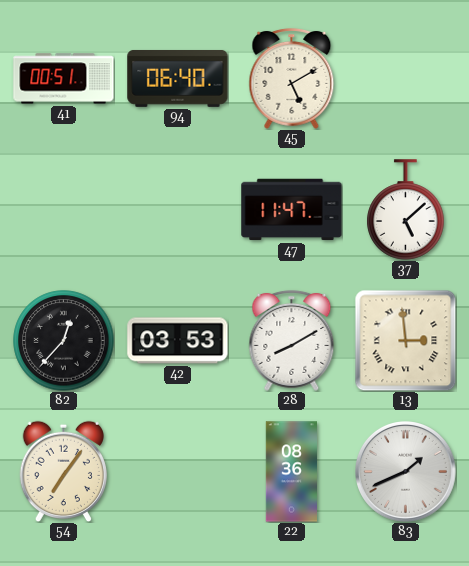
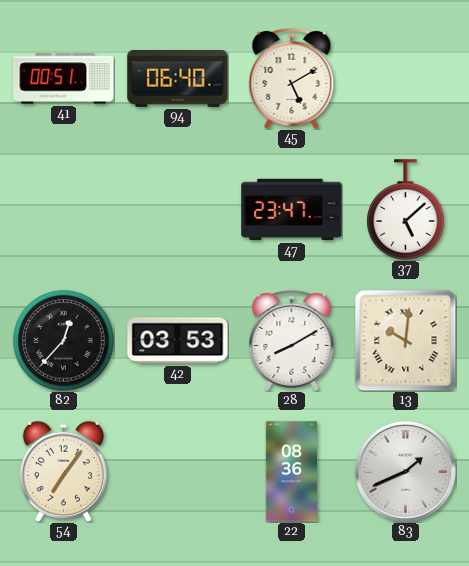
47: 11:47 -> 23:47 (292, 210)
13: 2:59 -> 10:01 (405, 340)
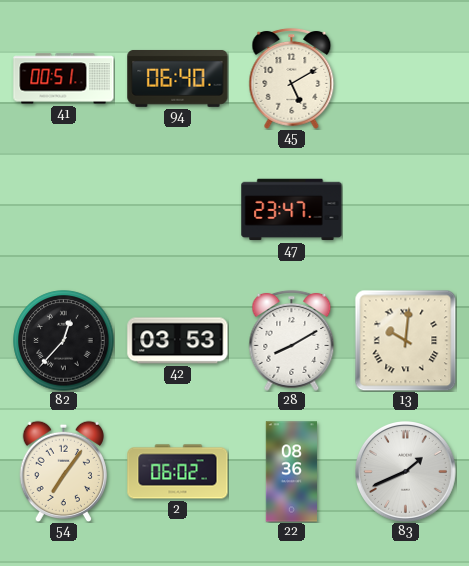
37: 5:08 -> none (406, 210)
2: none -> 06:02 (178, 472)
